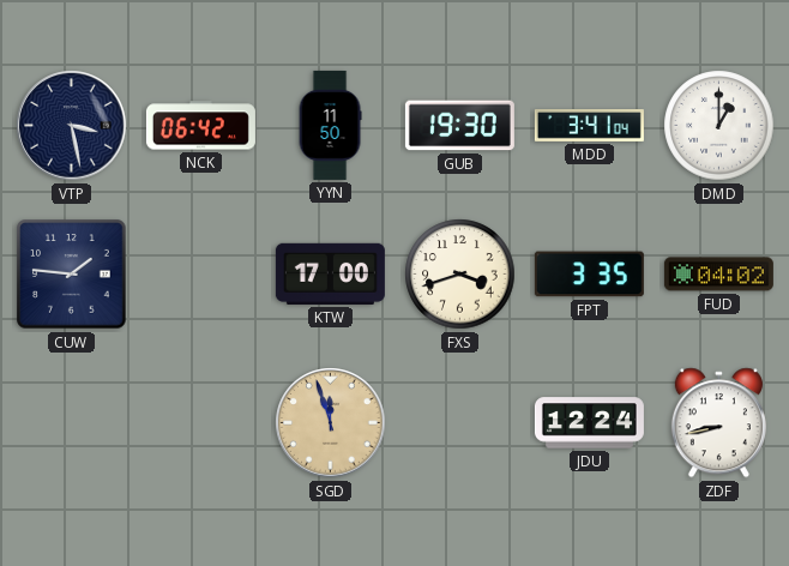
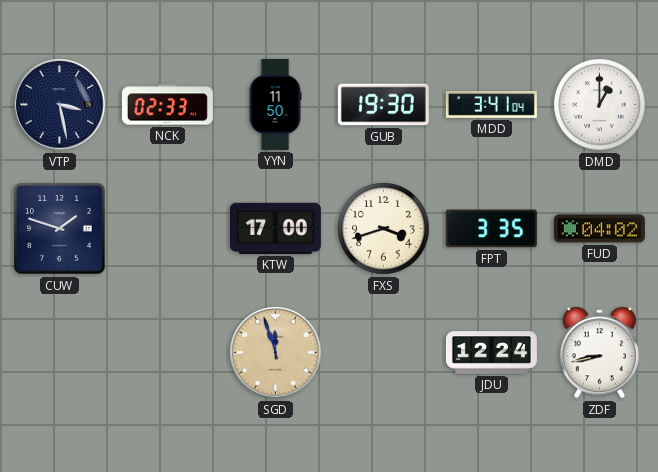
NCK: 06:42 -> 02:33 (167, 105)
CUW: 1:46 -> 1:48 (60, 229)
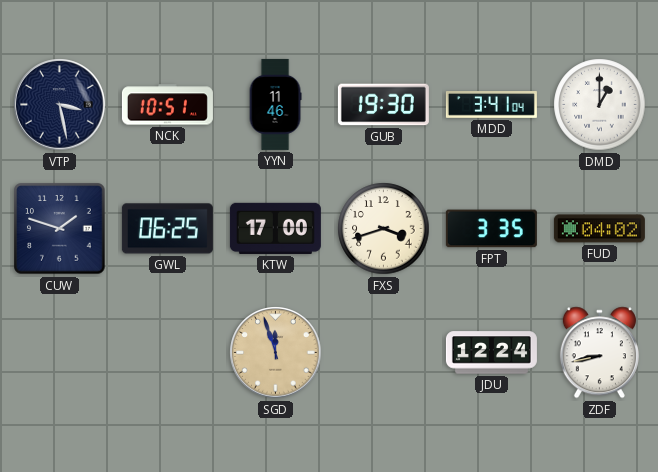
NCK: 02:33 -> 10:51 (167, 105)
YYN: 11:50 -> 11:46 (275, 104)
GWL: none -> 06:25 (167, 229)
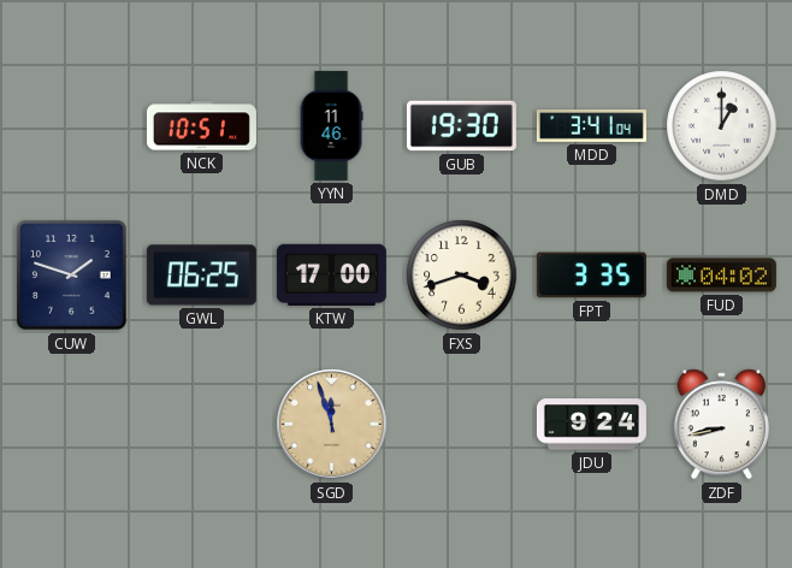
VTP: 3:28 -> none (60, 105)
JDU: 12:24 -> 9:24 (591, 425)
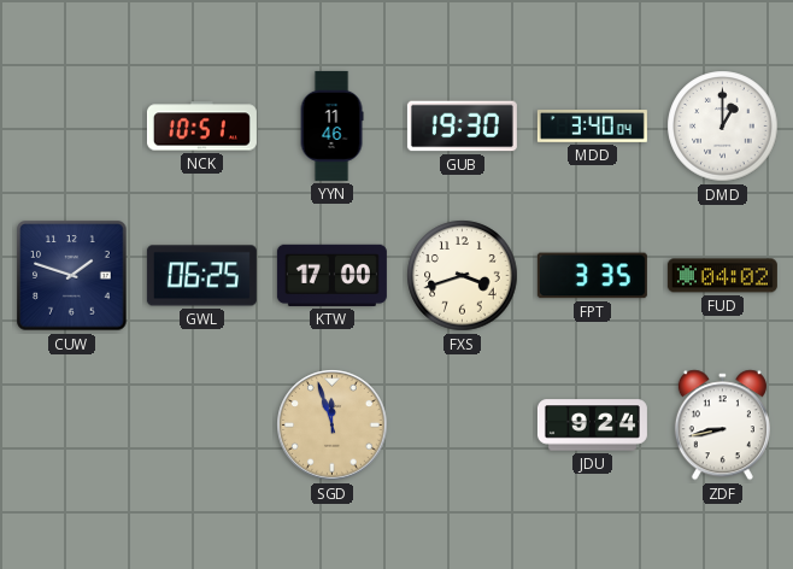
MDD: 3:41 -> 3:40 (592, 127)
